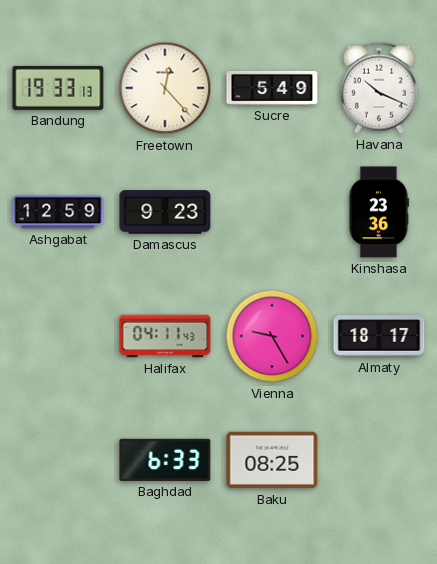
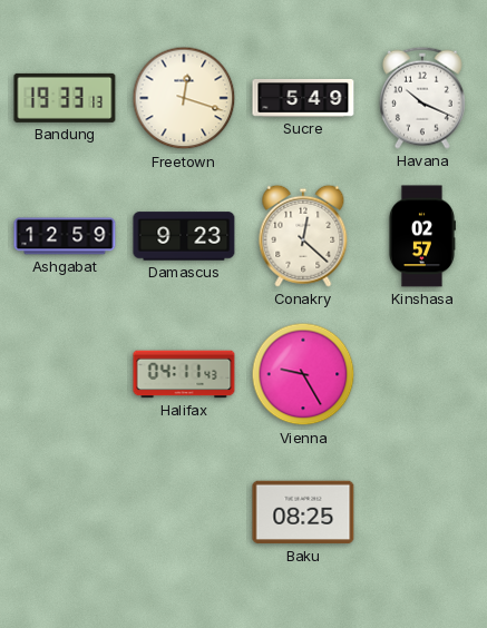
Freetown: 12:23 -> 12:18 (184, 98)
Conakry: none -> 12:22 (303, 236)
Kinshasa: 23:36 -> 02:57 (421, 236)
Almaty: 18:17 -> none (379, 336)
Baghdad: 6:33 -> none (165, 460)
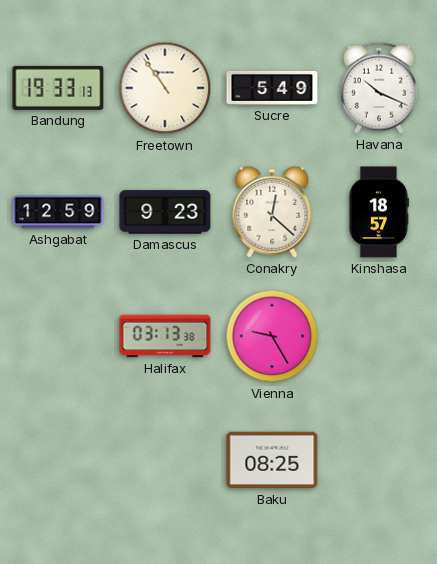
Freetown: 12:18 -> 10:54 (165, 88)
Kinshasa: 02:57 -> 18:57 (378, 212)
Halifax: 04:11 -> 03:13 (165, 336)
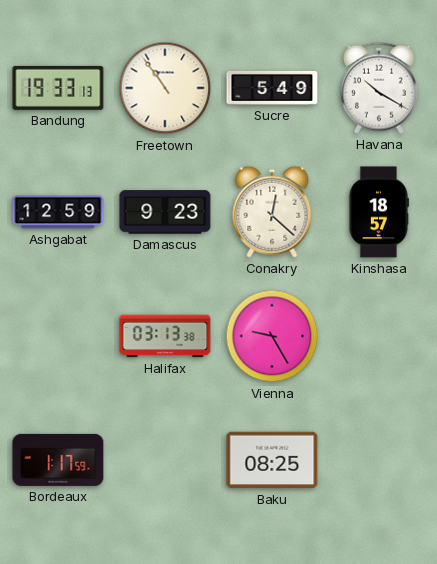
Havana: 10:19 -> 10:20 (379, 88)
Bordeaux: none -> 1:17 (58, 460)
